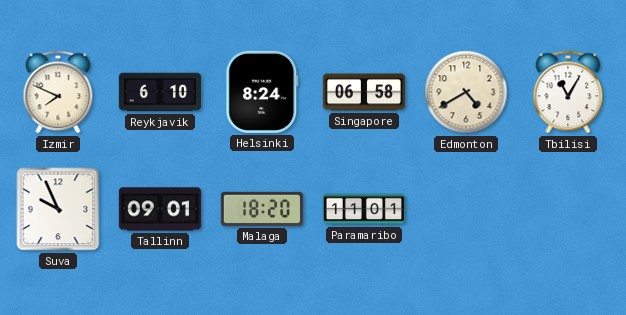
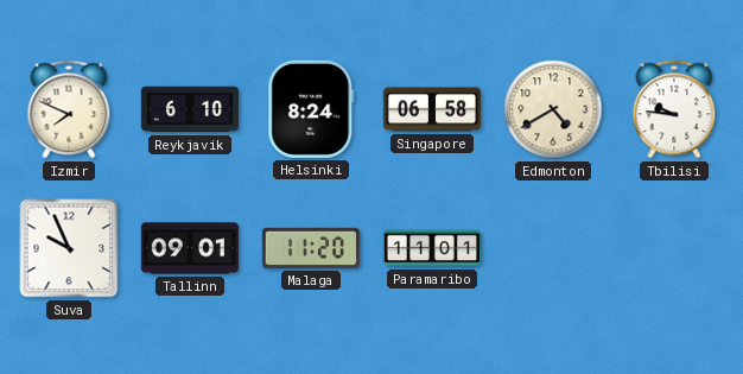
Tbilisi: 11:05 -> 9:46 (674, 109)
Malaga: 18:20 -> 11:20 (311, 248)
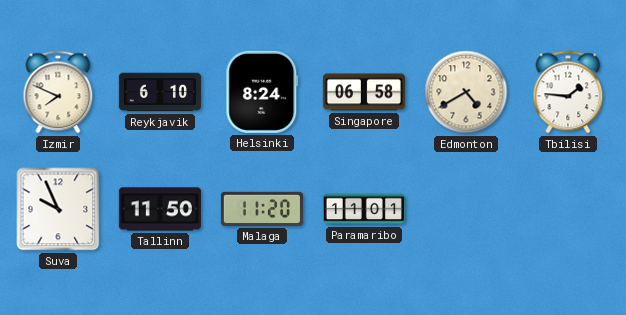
Tbilisi: 9:46 -> 1:46 (568, 92)
Tallinn: 09:01 -> 11:50 (160, 209)
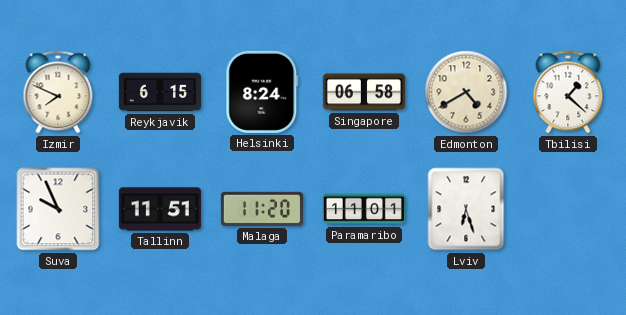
Reykjavik: 6:10 -> 6:15 (160, 92)
Tbilisi: 1:46 -> 1:22 (568, 92)
Tallinn: 11:50 -> 11:51 (160, 209)
Lviv: none -> 6:27 (466, 209)
